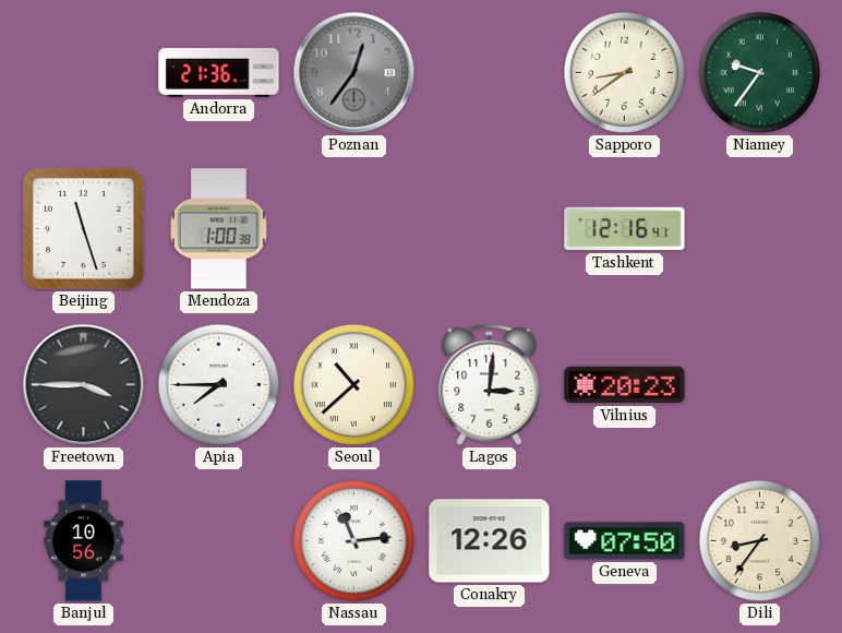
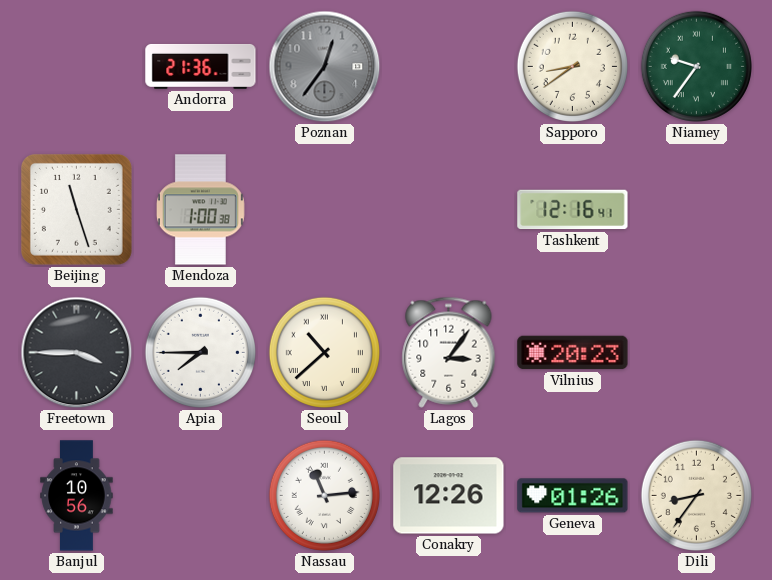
Lagos: 3:01 -> 3:06 (449, 352)
Geneva: 07:50 -> 01:26 (573, 496)
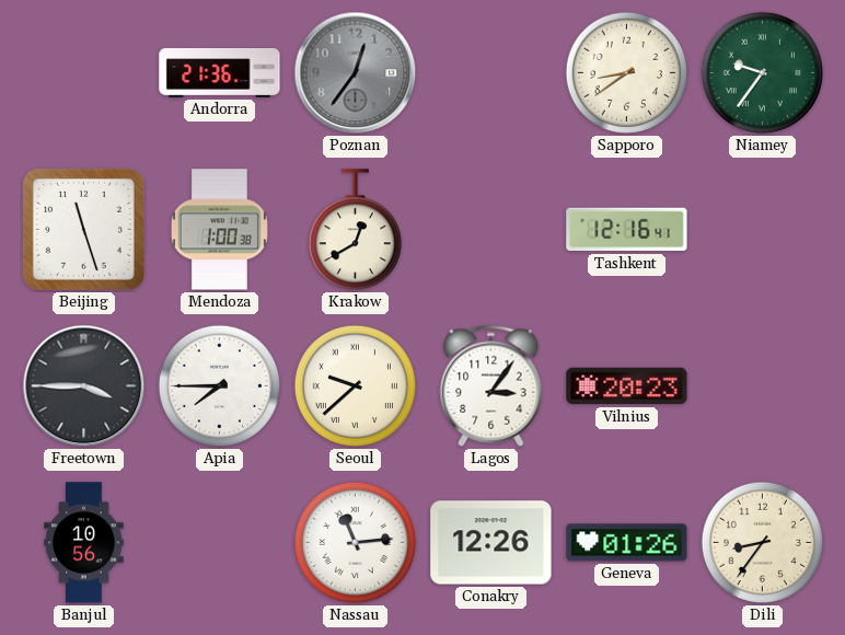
Krakow: none -> 12:40 (355, 230)
Seoul: 10:38 -> 9:38 (355, 385)
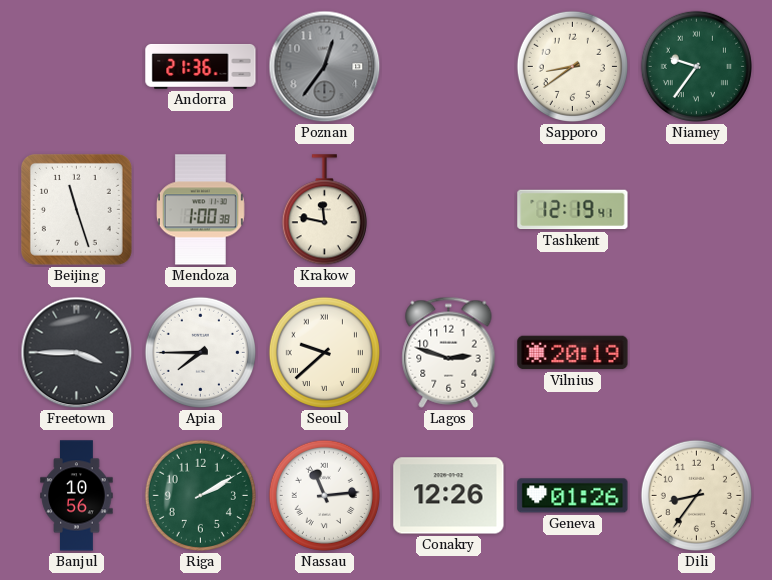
Krakow: 12:40 -> 11:47 (324, 210)
Tashkent: 12:16 -> 12:19 (573, 210)
Lagos: 3:06 -> 2:48 (449, 352)
Vilnius: 20:23 -> 20:19 (573, 353)
Riga: none -> 2:10 (200, 495)
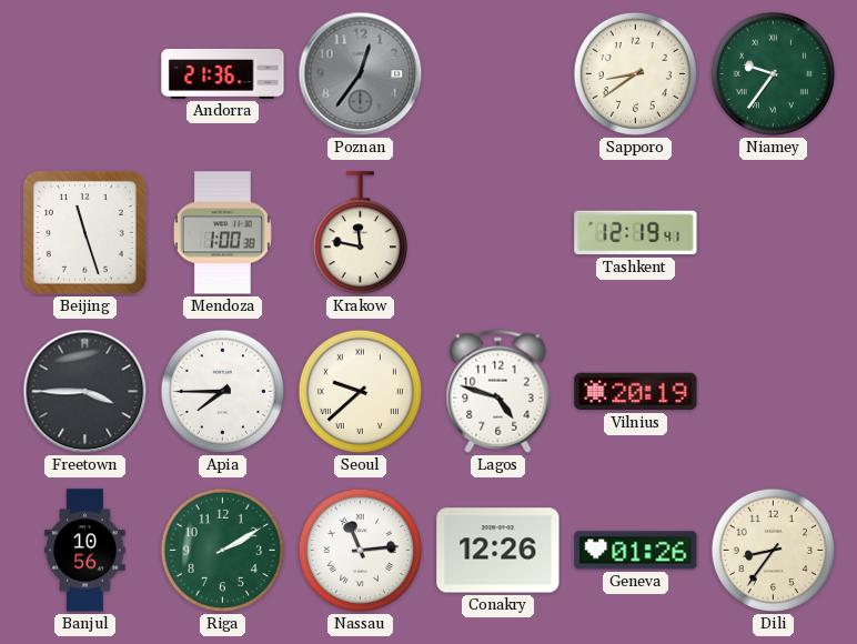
Lagos: 2:48 -> 4:48 (498, 391)
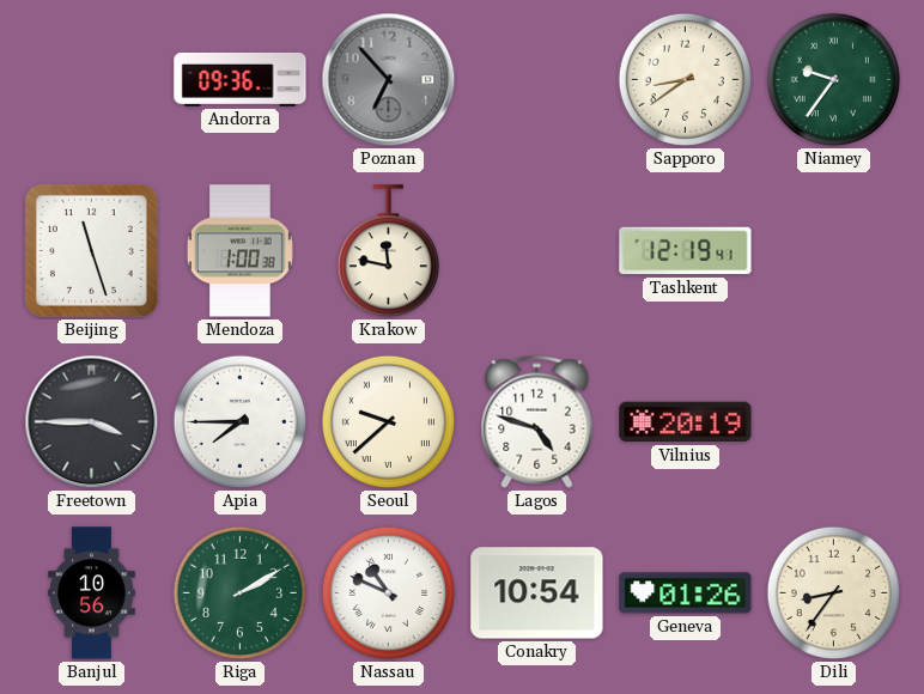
Andorra: 21:36 -> 09:36 (241, 79)
Poznan: 12:36 -> 6:53 (389, 80)
Nassau: 11:14 -> 10:49 (388, 592)
Conakry: 12:26 -> 10:54 (537, 593)
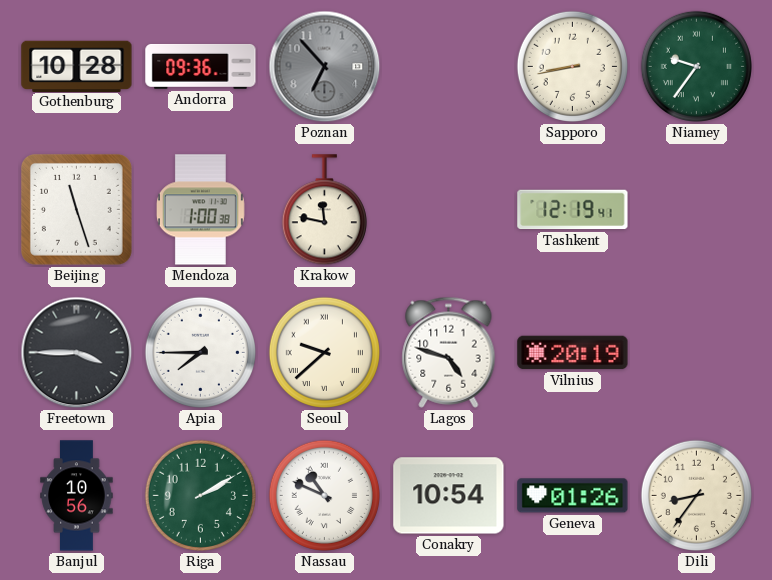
Gothenburg: none -> 10:28 (77, 66)
Sapporo: 8:39 -> 8:43 (572, 66)
